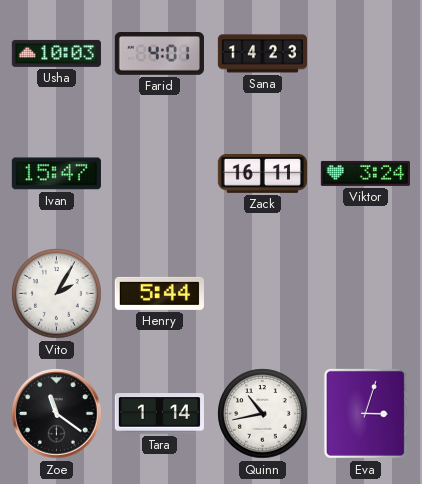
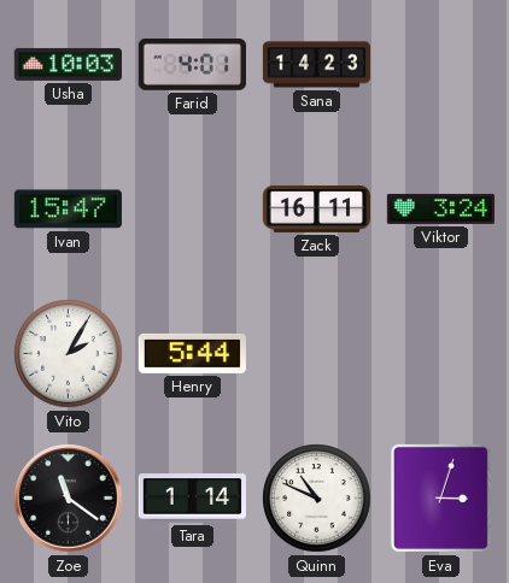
Quinn: 10:43 -> 10:49 (317, 499)
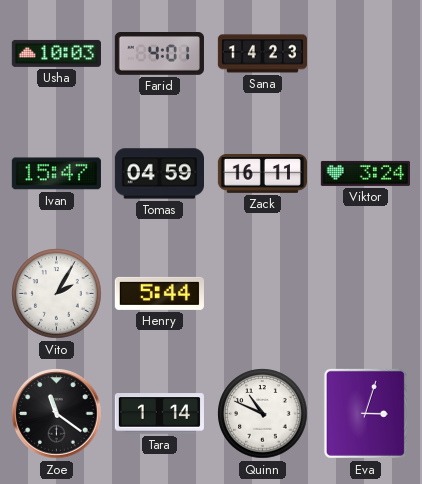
Tomas: none -> 04:59 (159, 174)
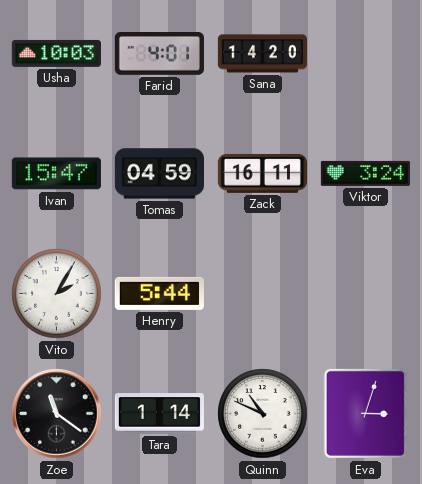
Sana: 14:23 -> 14:20 (262, 54)
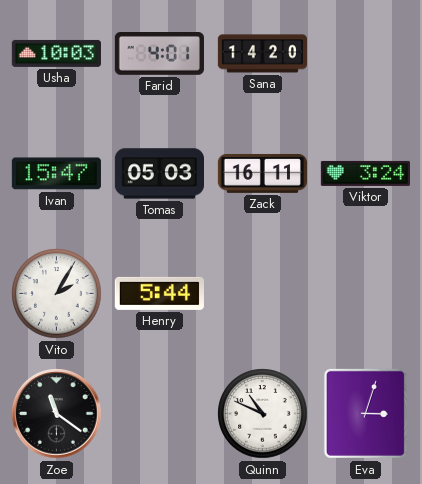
Tomas: 04:59 -> 05:03 (159, 174)
Tara: 1:14 -> none (159, 414)
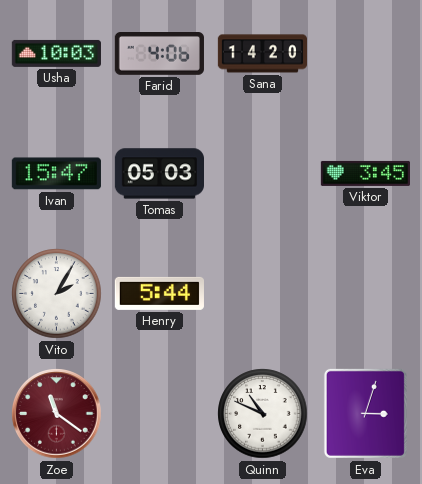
Farid: 4:01 -> 4:06 (159, 54)
Zack: 16:11 -> none (262, 173)
Viktor: 3:24 -> 3:45 (365, 173)
Zoe dial: black -> burgundy (57, 414)
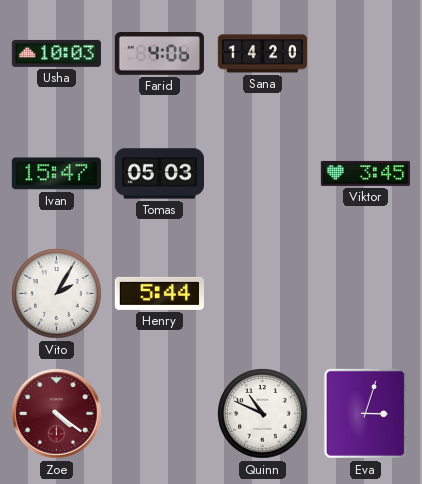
Zoe: 11:21 -> 4:21 (57, 414)
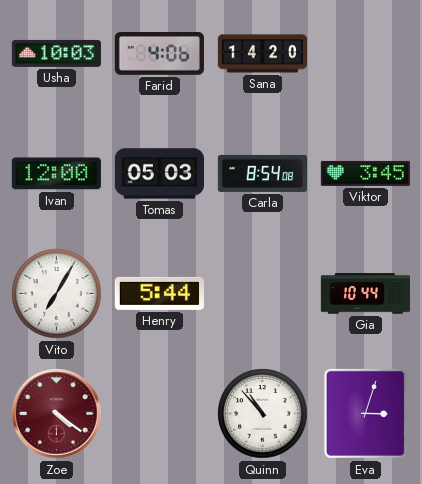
Ivan: 15:47 -> 12:00 (56, 174)
Carla: none -> 8:54 (262, 173)
Vito: 2:05 -> 7:05 (57, 294)
Gia: none -> 10:44 (365, 294)
Quinn: 10:49 -> 10:53 (263, 414)
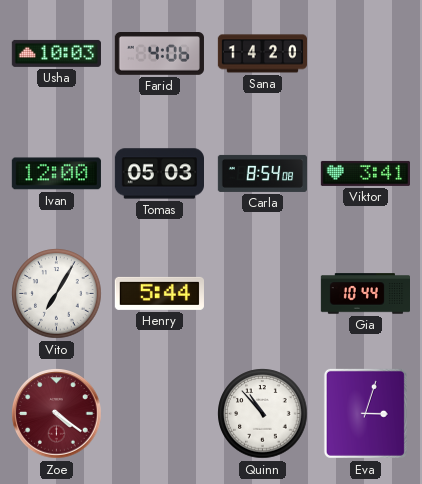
Viktor: 3:45 -> 3:41 (365, 173)
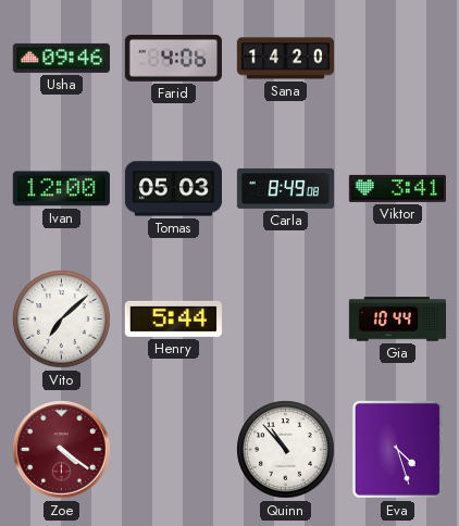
Usha: 10:03 -> 09:46 (61, 58)
Carla: 8:54 -> 8:49 (285, 188)
Vito: 7:05 -> 7:08 (62, 320)
Eva: 3:03 -> 4:27 (397, 449)
